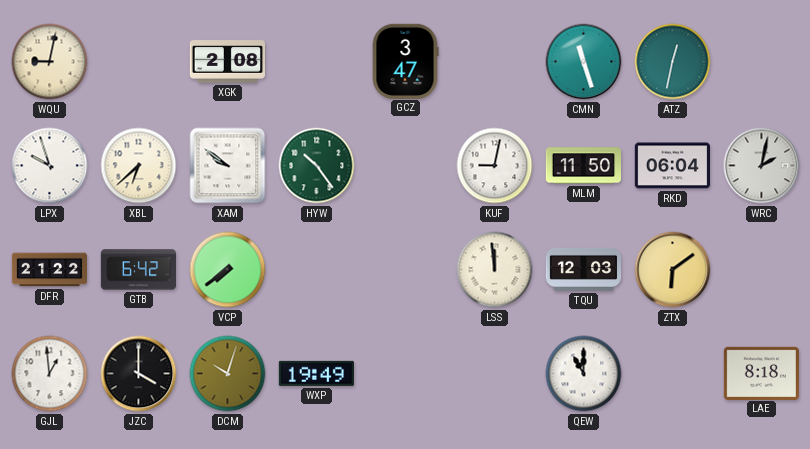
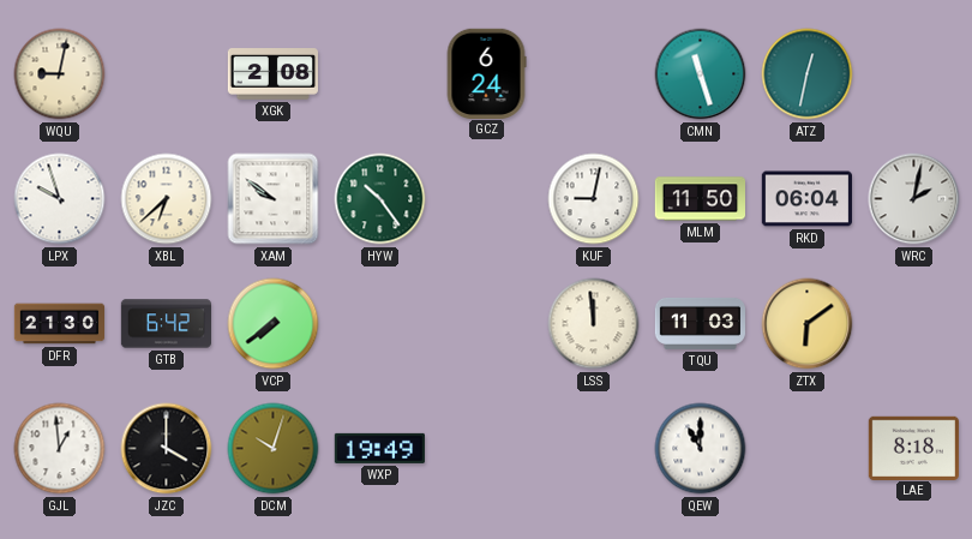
GCZ: 3:47 -> 6:24 (486, 73)
DFR: 21:22 -> 21:30 (60, 324)
TQU: 12:03 -> 11:03 (701, 323)
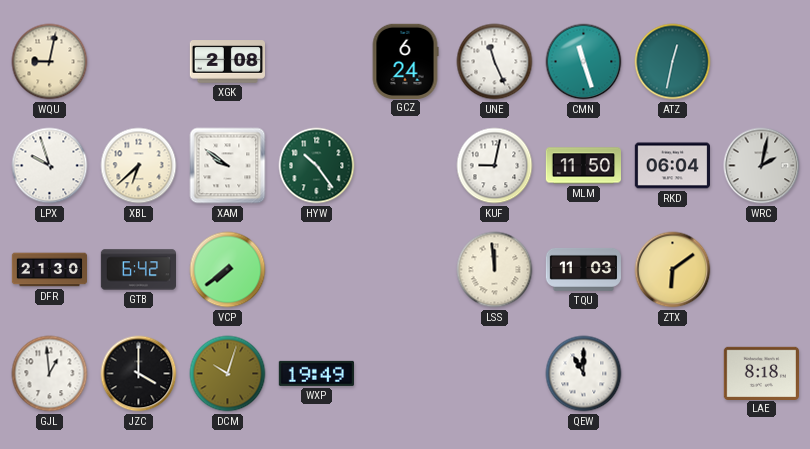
UNE: none -> 11:26 (495, 62)
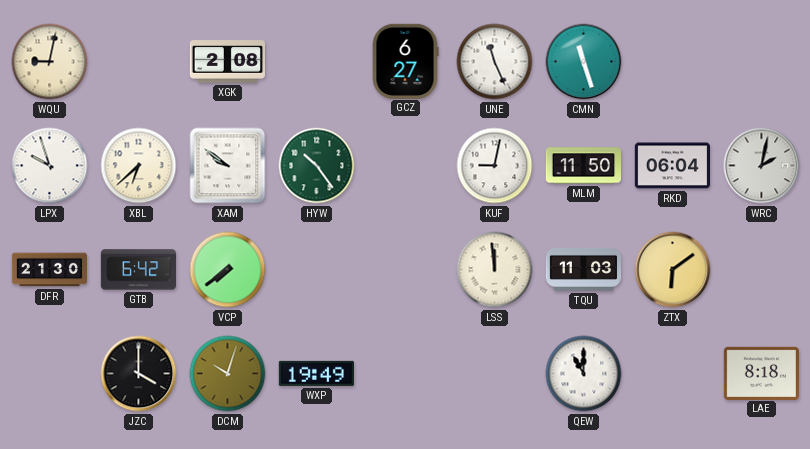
GCZ: 6:24 -> 6:27 (405, 61)
ATZ: 12:32 -> none (673, 62)
GJL: 12:59 -> none (50, 374)
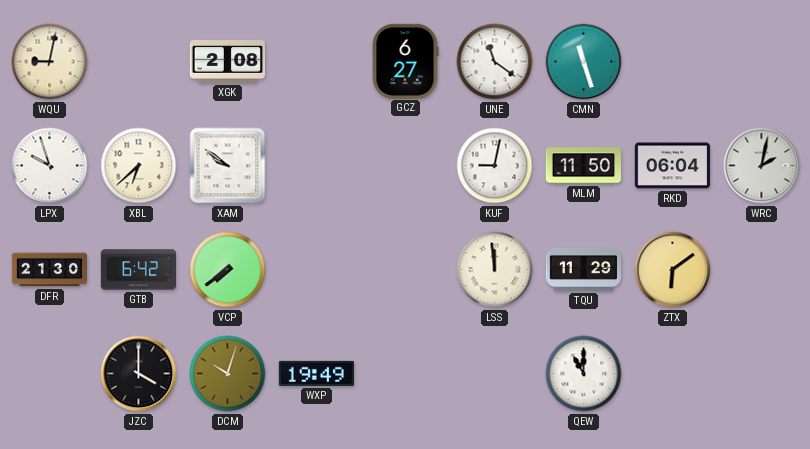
UNE: 11:26 -> 11:21 (495, 62)
HYW: 10:24 -> none (317, 166)
TQU: 11:03 -> 11:29 (584, 269)
LAE: 8:18 -> none (761, 373)
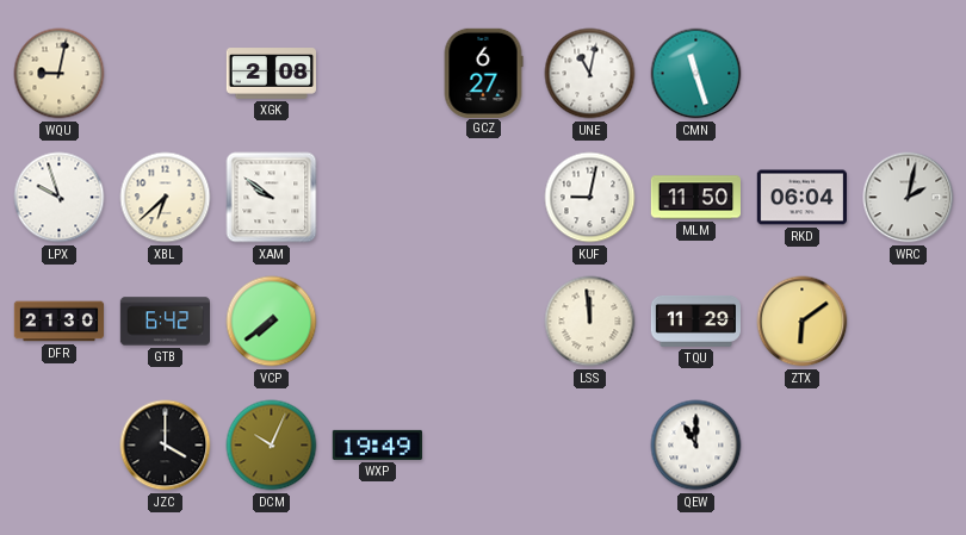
UNE: 11:21 -> 11:02 (590, 74)
DCM: 10:03 -> 10:04 (272, 446)
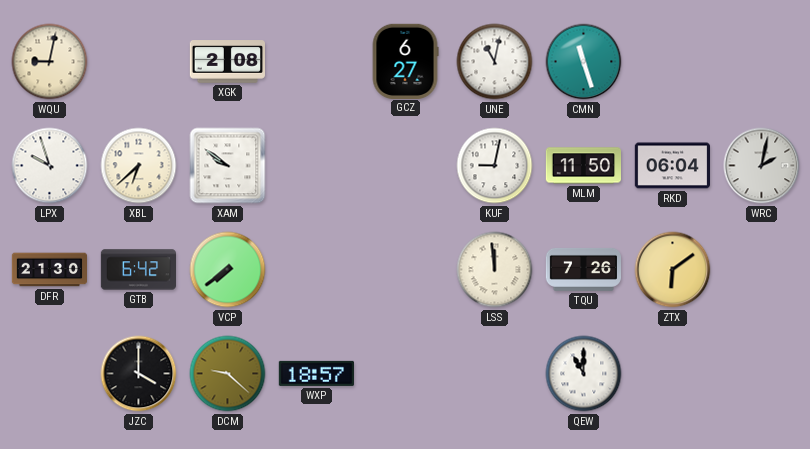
TQU: 11:29 -> 7:26 (584, 269)
DCM: 10:04 -> 9:22 (228, 374)
WXP: 19:49 -> 18:57 (316, 373)
